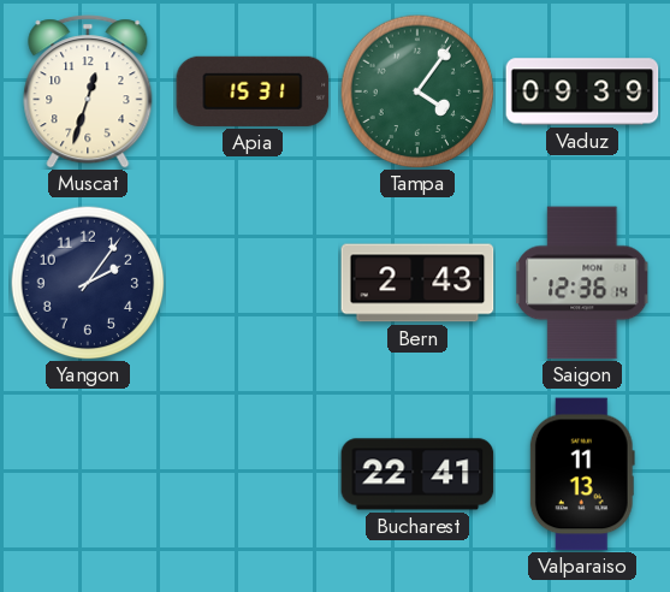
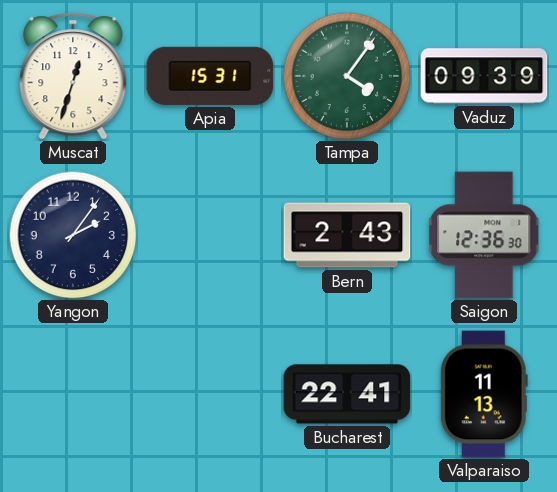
Saigon: 12:36:14 -> 12:36:30 (484, 235)
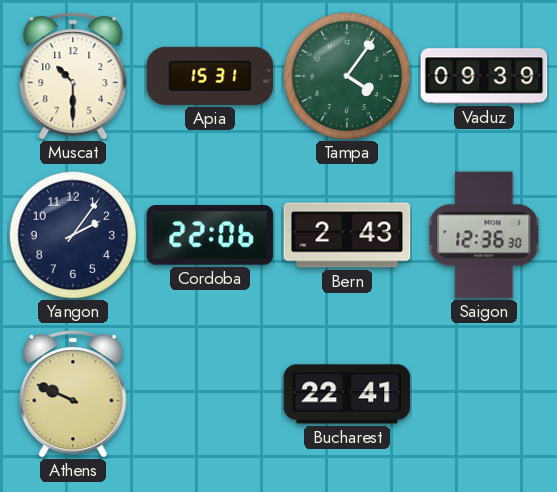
Muscat: 12:33 -> 10:30 (73, 76)
Cordoba: none -> 22:06 (210, 236)
Athens: none -> 9:49 (73, 394)
Valparaiso: 11:13 -> none (484, 394)
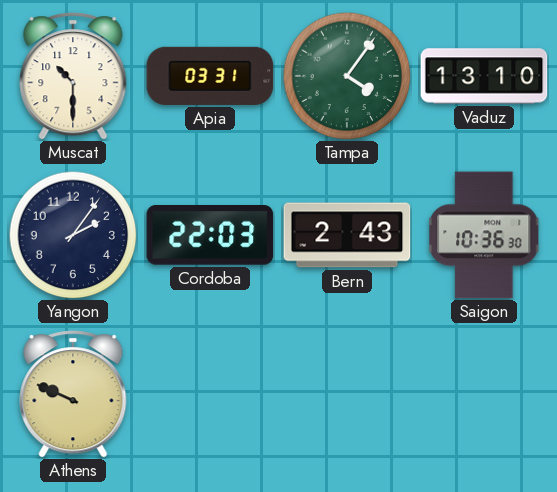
Apia: 15:31 -> 03:31 (210, 76)
Vaduz: 09:39 -> 13:10 (484, 76)
Cordoba: 22:06 -> 22:03 (210, 236)
Saigon: 12:36 -> 10:36 (484, 235)
Bucharest: 22:41 -> none (347, 394)
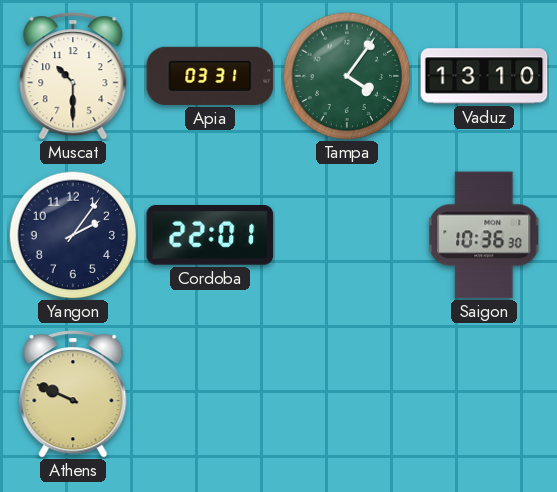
Cordoba: 22:03 -> 22:01 (210, 236)
Bern: 2:43 -> none (347, 235)
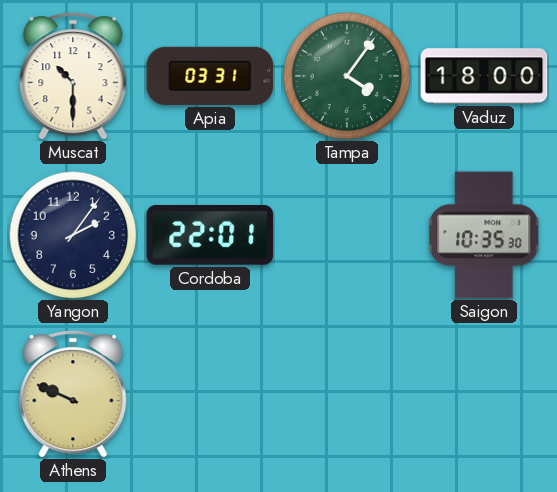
Vaduz: 13:10 -> 18:00 (484, 76)
Saigon: 10:36 -> 10:35 (484, 235)
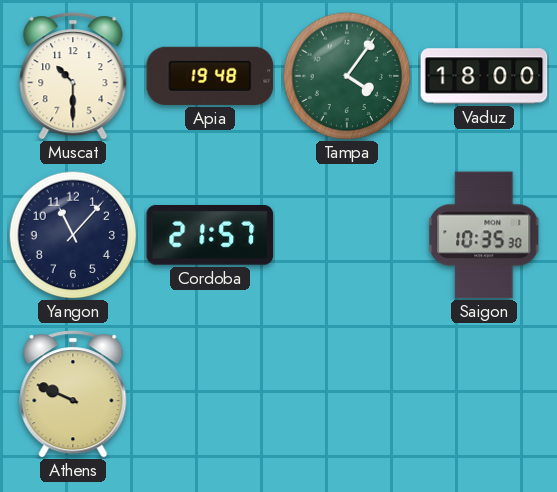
Apia: 03:31 -> 19:48 (210, 76)
Yangon: 2:06 -> 11:07 (73, 235)
Cordoba: 22:01 -> 21:57 (210, 236)
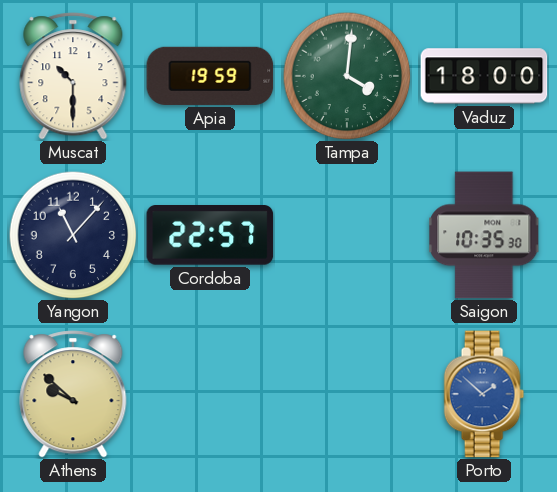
Apia: 19:48 -> 19:59 (210, 76)
Tampa: 4:06 -> 4:01 (347, 76)
Cordoba: 21:57 -> 22:57 (210, 236)
Athens: 9:49 -> 9:52 (73, 394)
Porto: none -> 1:52 (484, 394)
